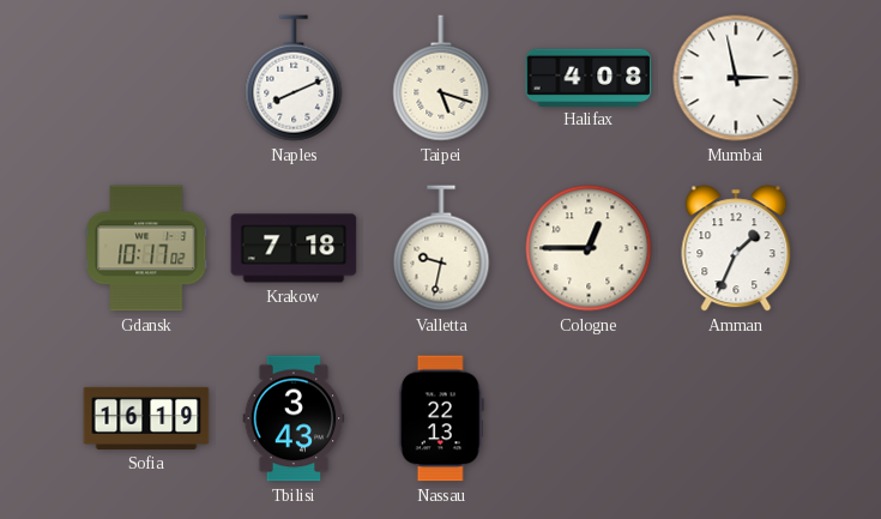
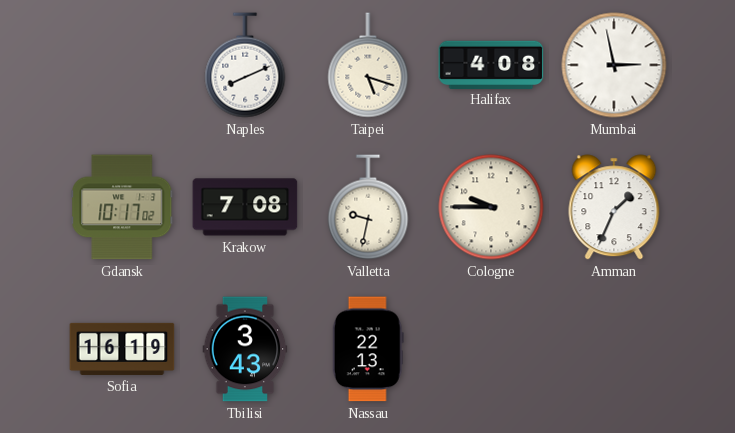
Krakow: 7:18 -> 7:08 (245, 207)
Cologne: 12:45 -> 9:45 (491, 207)
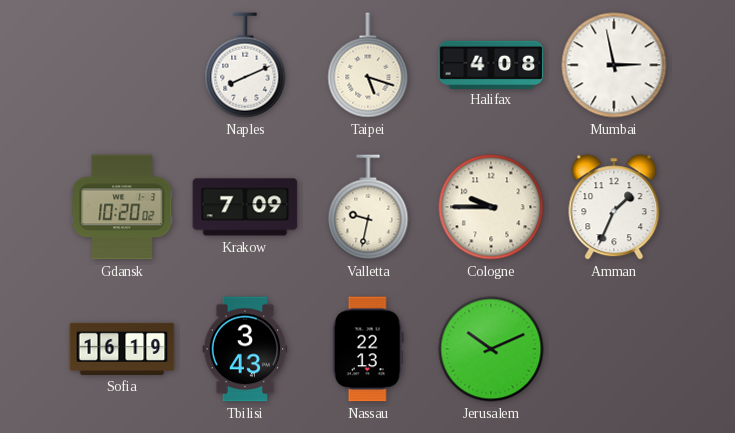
Gdansk: 10:17 -> 10:20 (122, 207)
Krakow: 7:08 -> 7:09 (245, 207)
Jerusalem: none -> 10:11 (491, 349)
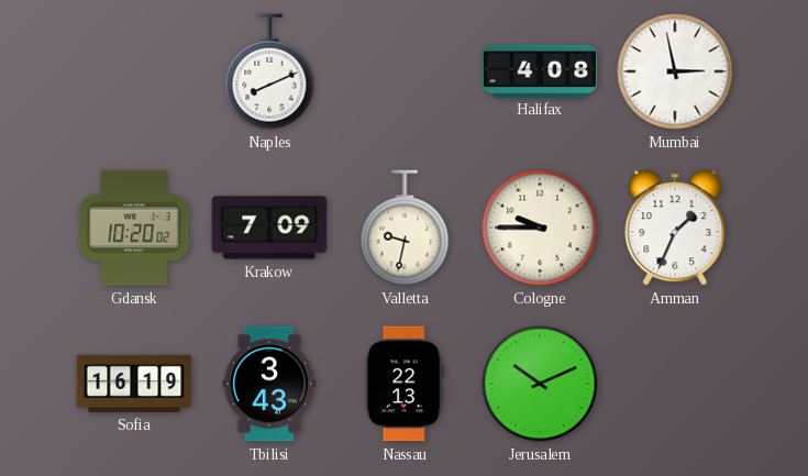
Taipei: 5:18 -> none (368, 65)
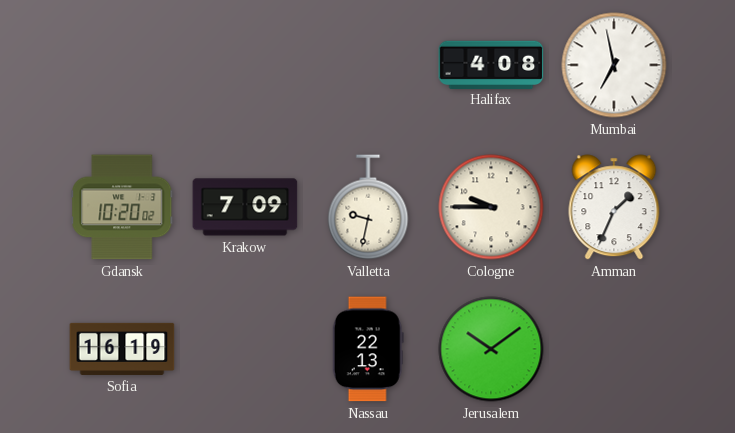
Naples: 8:11 -> none (269, 71)
Mumbai: 2:58 -> 6:58 (614, 65)
Tbilisi: 3:43 -> none (269, 384)
Jerusalem: 10:11 -> 10:09 (491, 349)
